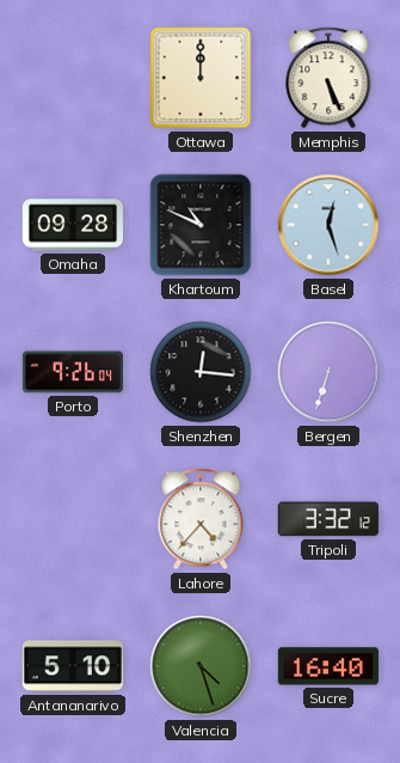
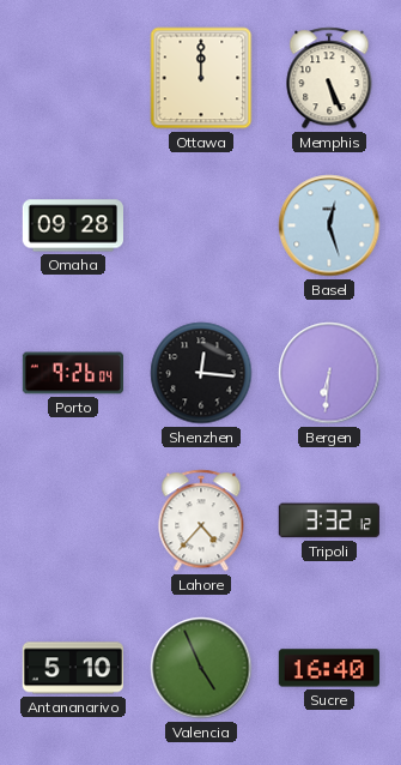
Khartoum: 10:49 -> none (201, 225)
Bergen: 6:33 -> 6:31 (329, 373)
Valencia: 4:27 -> 4:56 (201, 668)
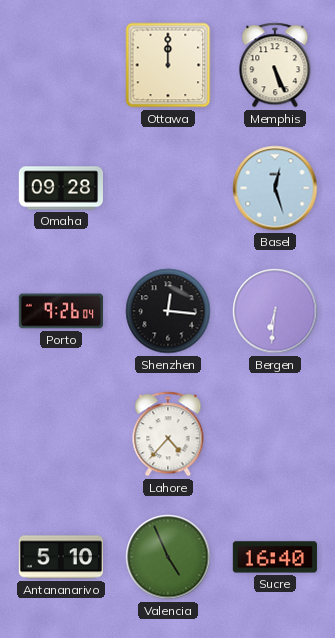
Tripoli: 3:32 -> none (329, 520)
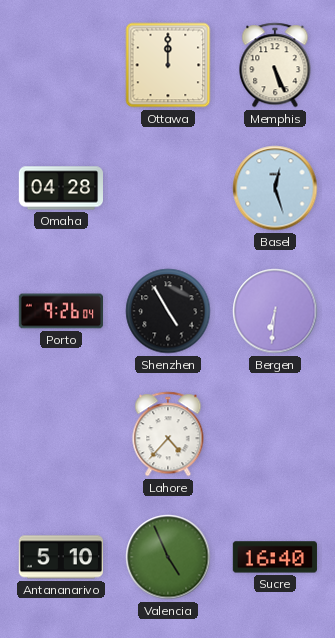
Omaha: 09:28 -> 04:28 (60, 188)
Shenzhen: 12:16 -> 4:55 (168, 311)
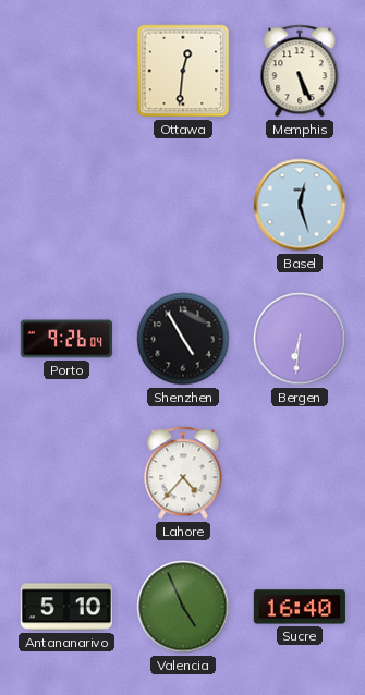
Ottawa: 12:00 -> 12:31 (183, 71)
Omaha: 04:28 -> none (60, 188)
